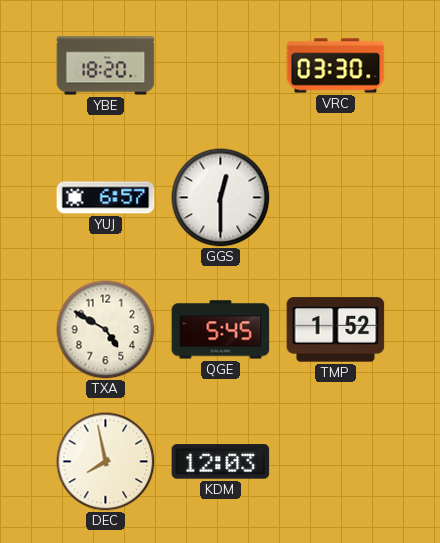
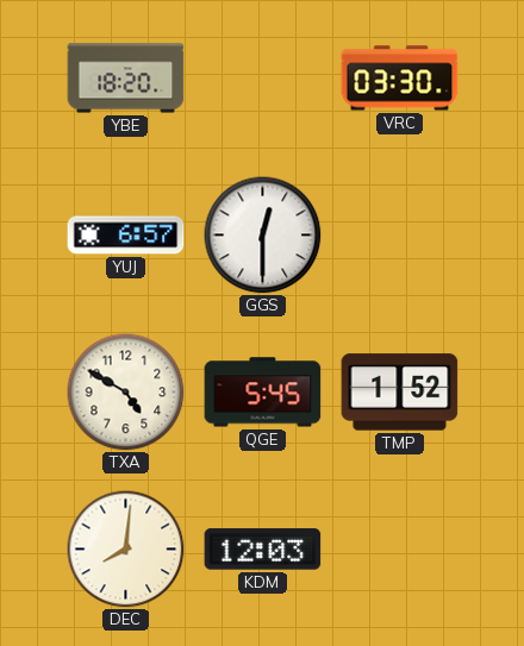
DEC: 7:58 -> 8:01 (126, 550)
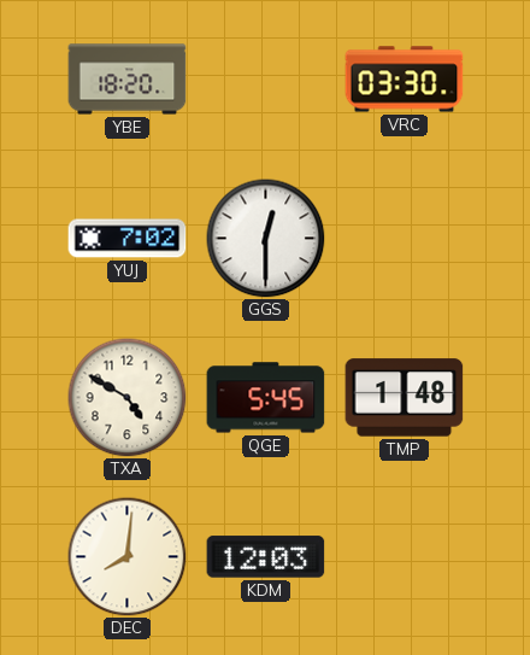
YUJ: 6:57 -> 7:02 (128, 239)
TMP: 1:52 -> 1:48 (405, 398)
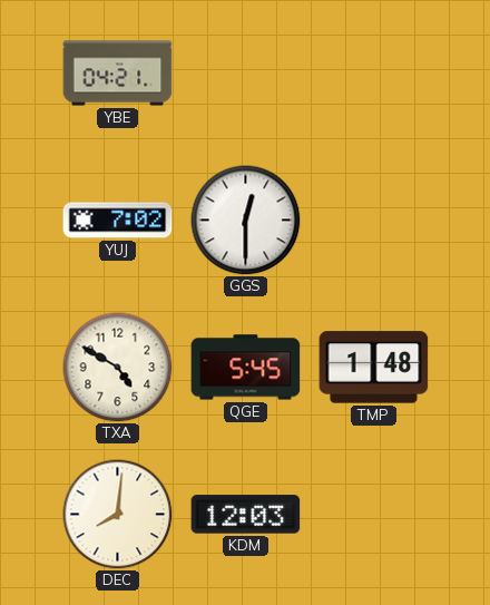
YBE: 18:20 -> 04:21 (118, 74)
VRC: 03:30 -> none (405, 80)
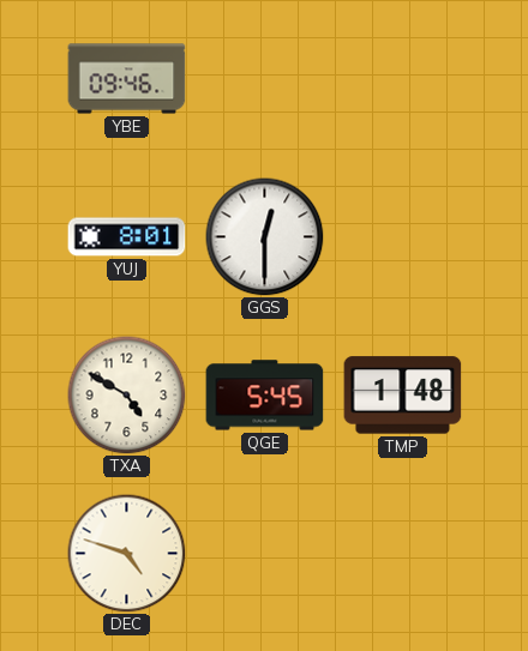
YBE: 04:21 -> 09:46 (127, 79)
YUJ: 7:02 -> 8:01 (127, 237)
DEC: 8:01 -> 4:48 (127, 554)
KDM: 12:03 -> none (246, 515)
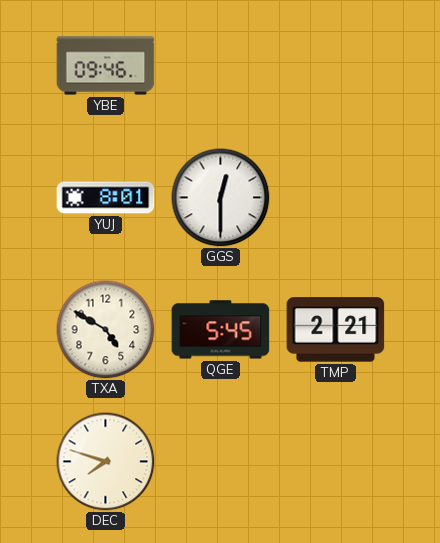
TMP: 1:48 -> 2:21 (336, 330)
DEC: 4:48 -> 7:48 (106, 462)
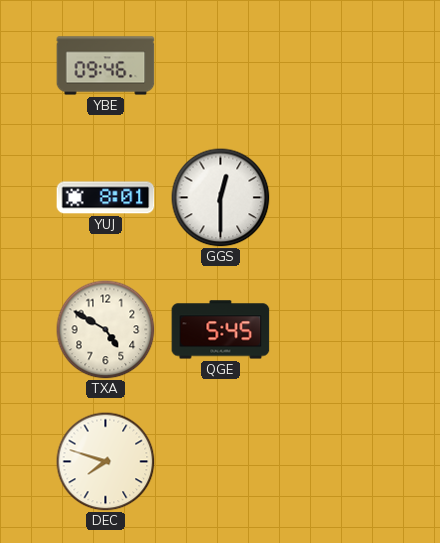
TMP: 2:21 -> none (336, 330)
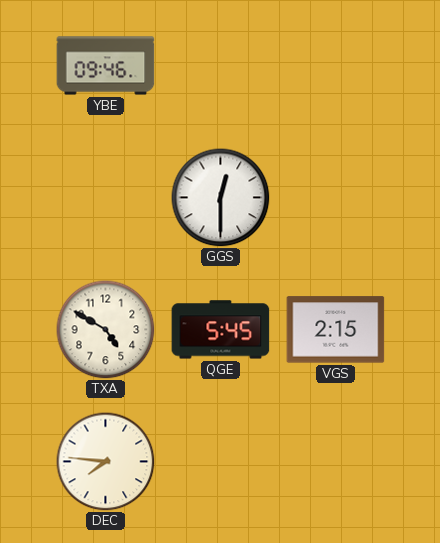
YUJ: 8:01 -> none (106, 198)
VGS: none -> 2:15 (336, 330)
DEC: 7:48 -> 7:46 (106, 462)
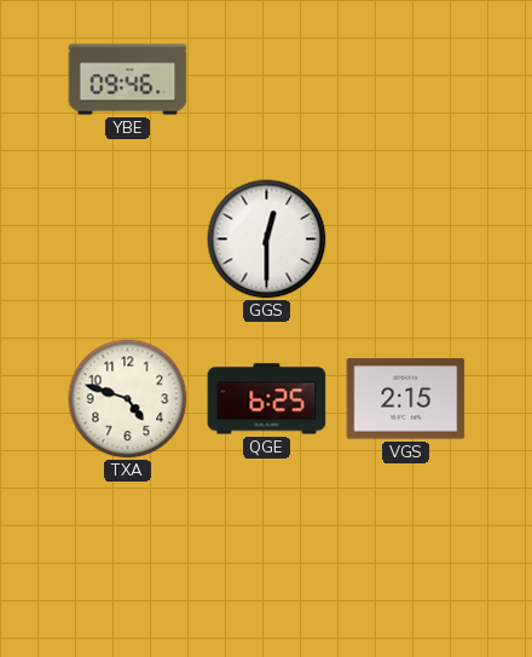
TXA: 4:50 -> 4:48 (128, 399)
QGE: 5:45 -> 6:25 (267, 399)
DEC: 7:46 -> none (106, 462)
